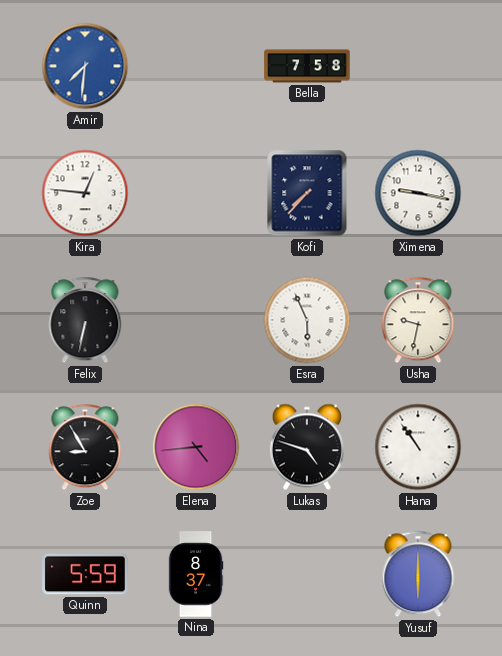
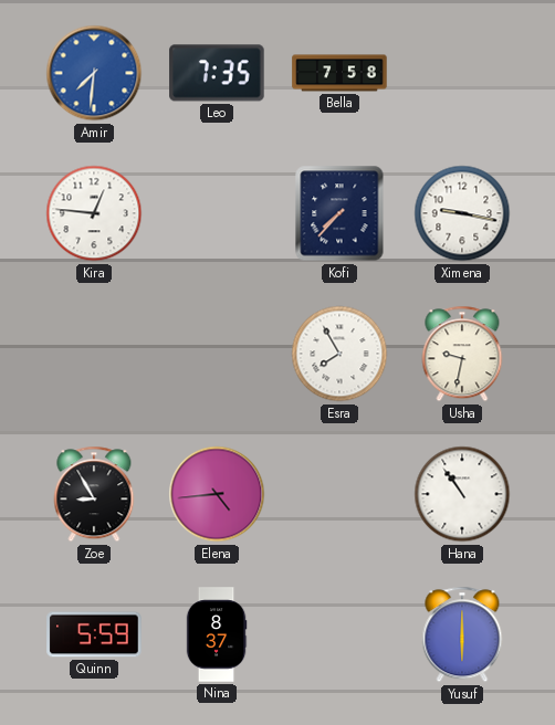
Leo: none -> 7:35 (217, 73)
Felix: 6:32 -> none (85, 320)
Esra: 5:56 -> 7:55 (339, 354)
Lukas: 4:48 -> none (307, 447)
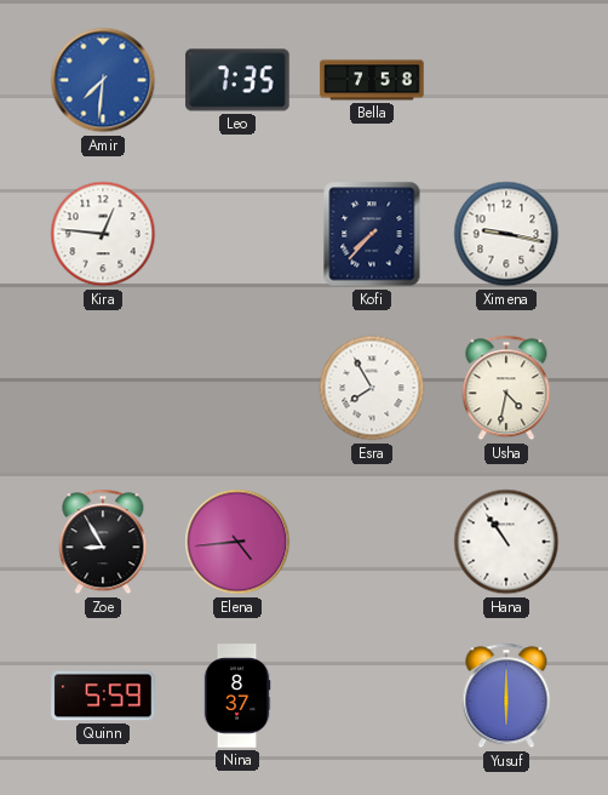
Usha: 9:32 -> 4:32 (506, 388)
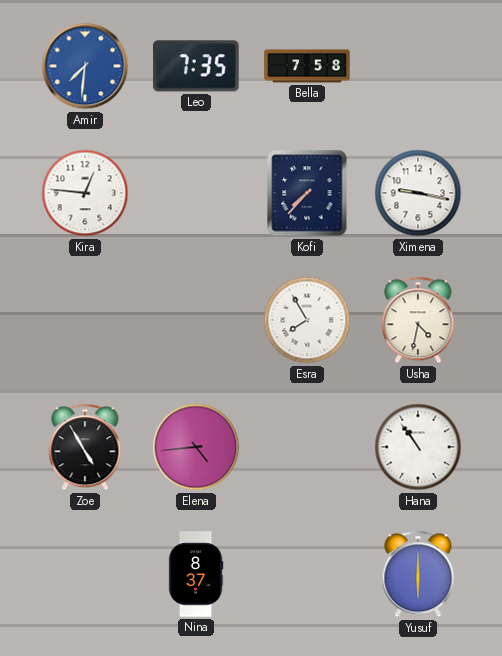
Zoe: 8:55 -> 4:55 (85, 447)
Quinn: 5:59 -> none (103, 696)
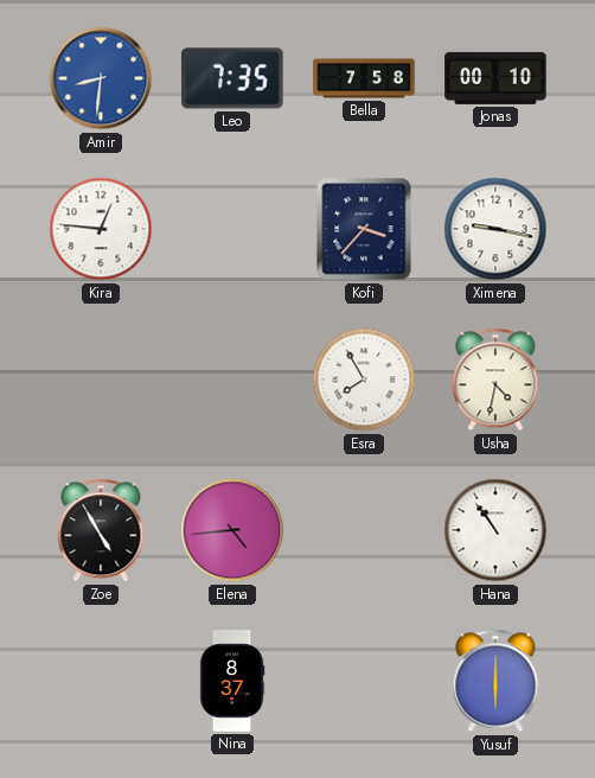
Amir: 7:31 -> 8:31 (101, 78)
Jonas: none -> 00:10 (495, 78)
Kofi: 7:37 -> 3:37 (364, 229)
